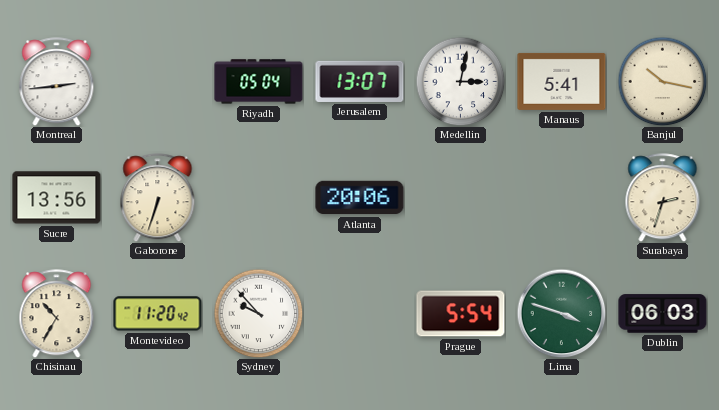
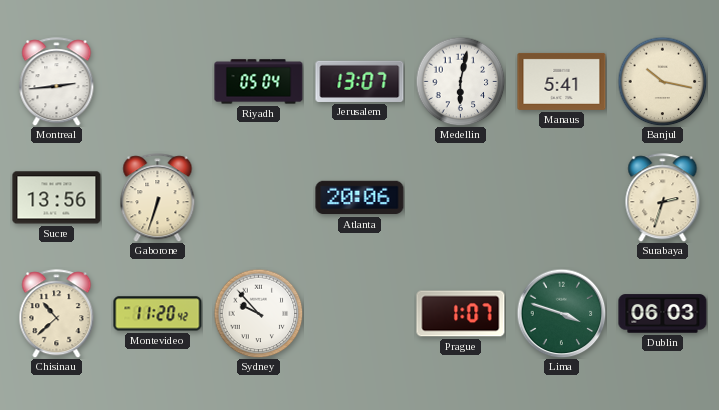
Medellin: 3:02 -> 6:02 (460, 81)
Chisinau: 10:35 -> 10:38 (57, 314)
Prague: 5:54 -> 1:07 (461, 314)
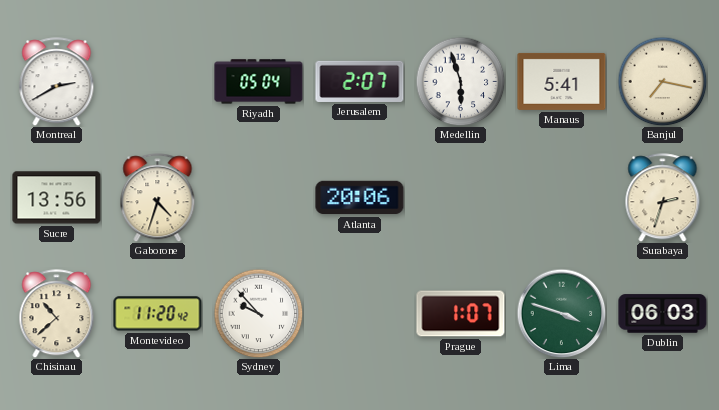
Montreal: 2:44 -> 2:40 (57, 82)
Jerusalem: 13:07 -> 2:07 (360, 81)
Medellin: 6:02 -> 5:57 (460, 81)
Banjul: 10:17 -> 7:17 (662, 81)
Gaborone: 6:33 -> 4:33 (158, 198)
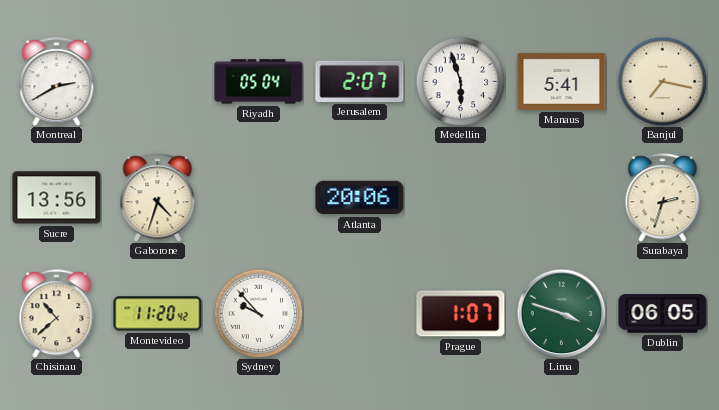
Dublin: 06:03 -> 06:05 (663, 314)
